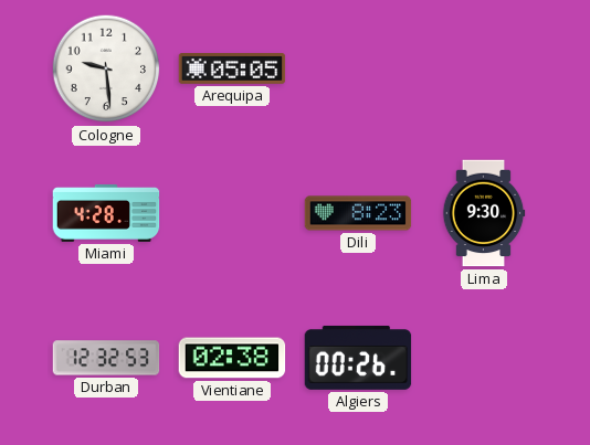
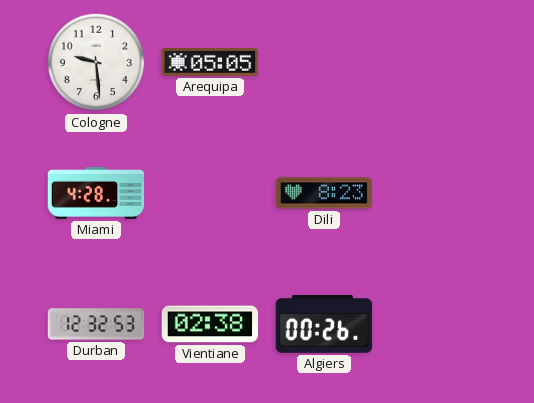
Lima: 9:30 -> none (484, 213)
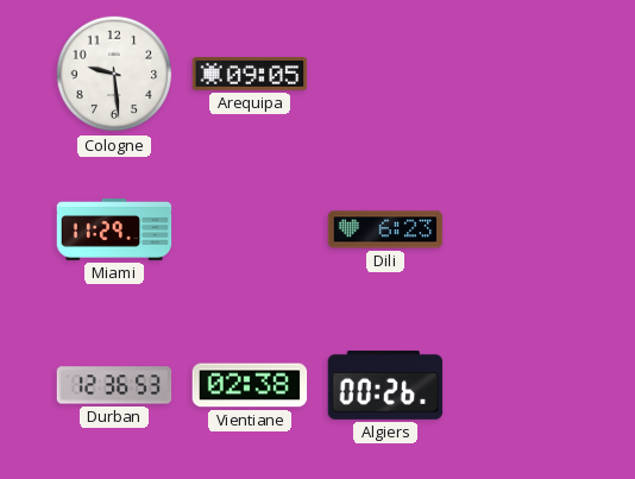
Arequipa: 05:05 -> 09:05 (250, 75)
Miami: 4:28 -> 11:29 (114, 229)
Dili: 8:23 -> 6:23 (385, 229)
Durban: 12:32 -> 12:36 (114, 385)
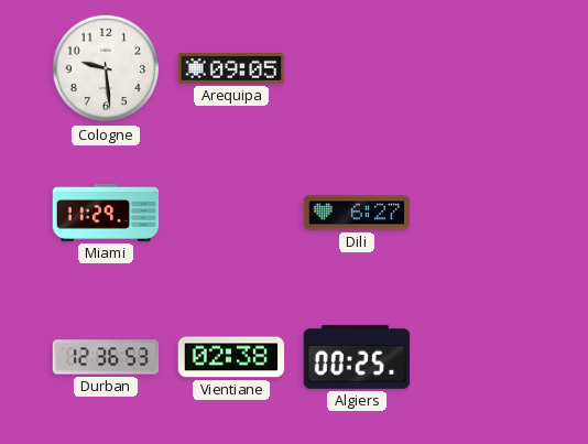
Dili: 6:23 -> 6:27 (357, 213)
Algiers: 00:26 -> 00:25 (357, 357)
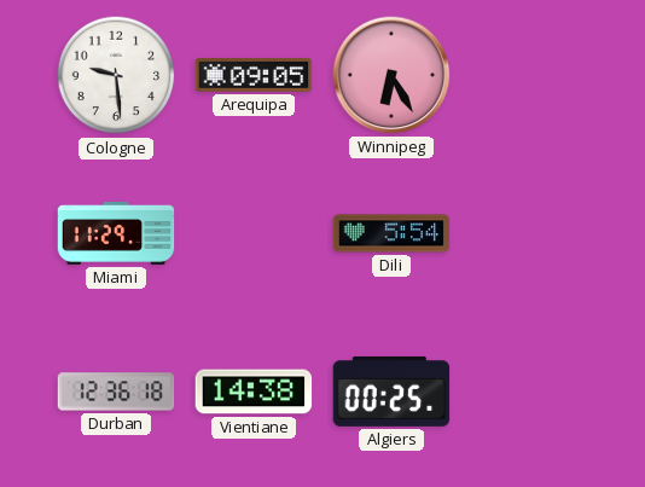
Winnipeg: none -> 6:25 (391, 75)
Dili: 6:27 -> 5:54 (391, 233)
Durban: 12:36:53 -> 12:36:18 (116, 392)
Vientiane: 02:38 -> 14:38 (254, 392)
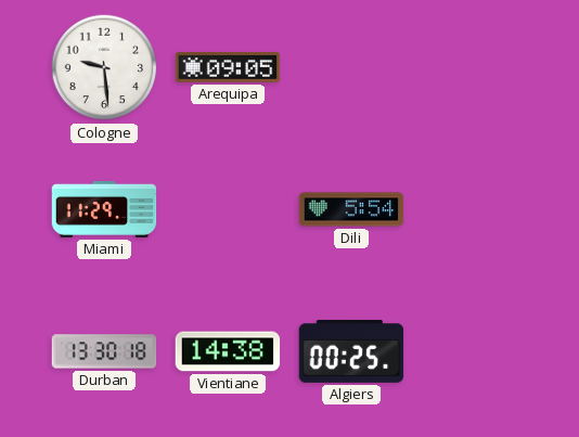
Winnipeg: 6:25 -> none (391, 75)
Durban: 12:36 -> 13:30 (104, 351)
